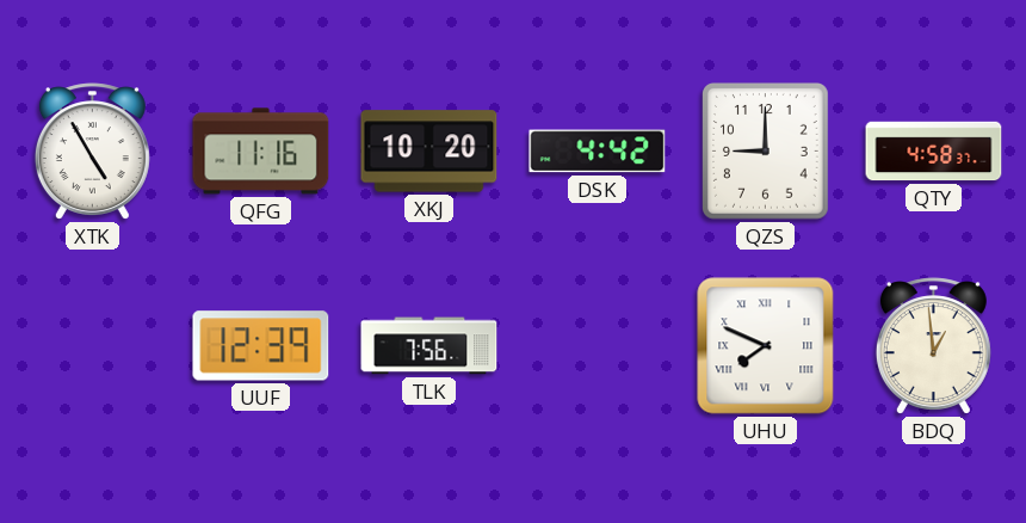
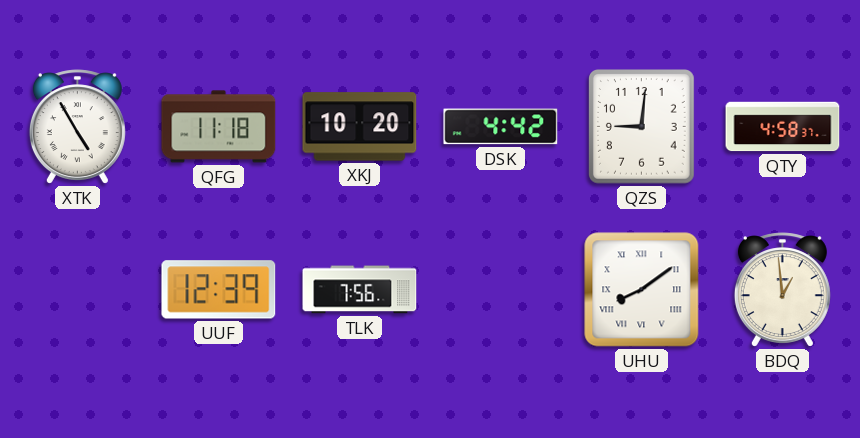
QFG: 11:16 -> 11:18 (219, 127)
QZS: 9:00 -> 9:01 (642, 127)
UHU: 7:49 -> 8:09 (642, 290)
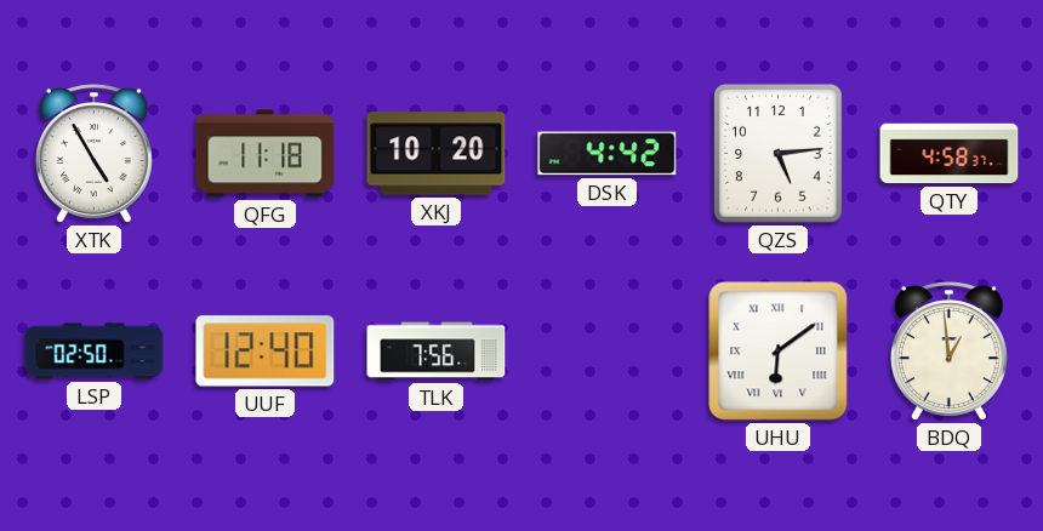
QZS: 9:01 -> 5:14 (779, 154)
LSP: none -> 02:50 (95, 352)
UUF: 12:39 -> 12:40 (266, 352)
UHU: 8:09 -> 6:09 (779, 352)
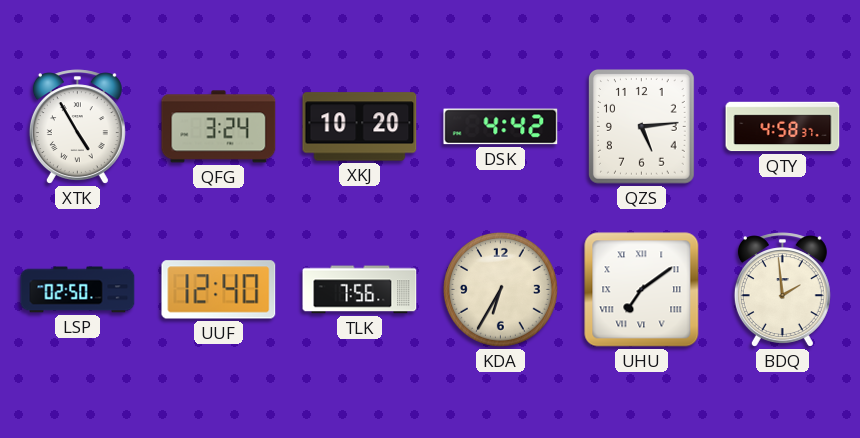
QFG: 11:18 -> 3:24 (219, 127)
KDA: none -> 6:35 (500, 289)
UHU: 6:09 -> 7:09 (642, 290)
BDQ: 12:59 -> 1:59 (782, 290)
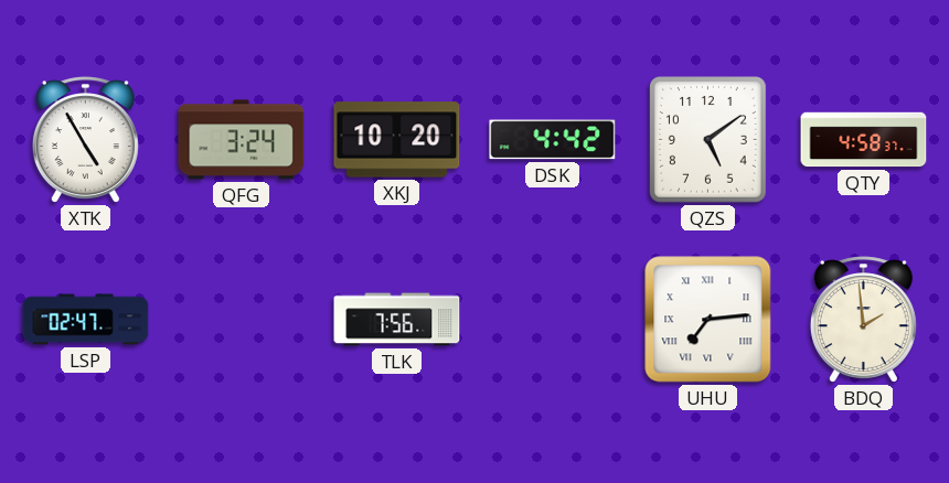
QZS: 5:14 -> 5:09 (708, 140)
LSP: 02:50 -> 02:47 (86, 320)
UUF: 12:40 -> none (219, 290)
KDA: 6:35 -> none (500, 289)
UHU: 7:09 -> 7:14 (708, 320)
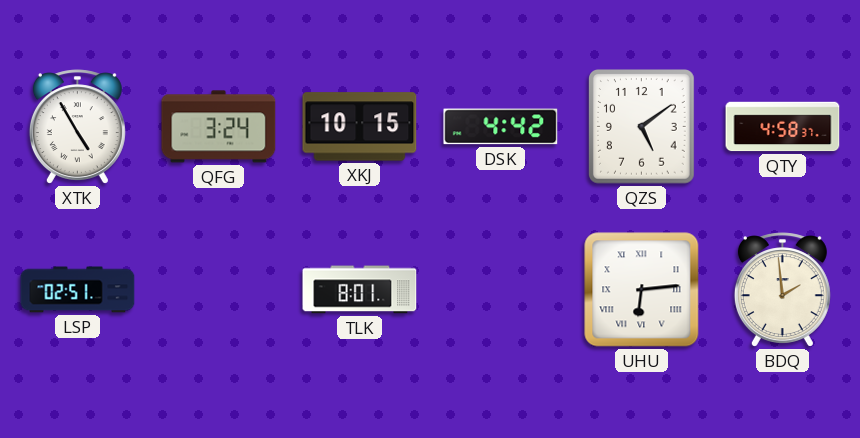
XKJ: 10:20 -> 10:15 (360, 127)
LSP: 02:47 -> 02:51 (78, 290)
TLK: 7:56 -> 8:01 (360, 290)
UHU: 7:14 -> 6:14 (642, 290)
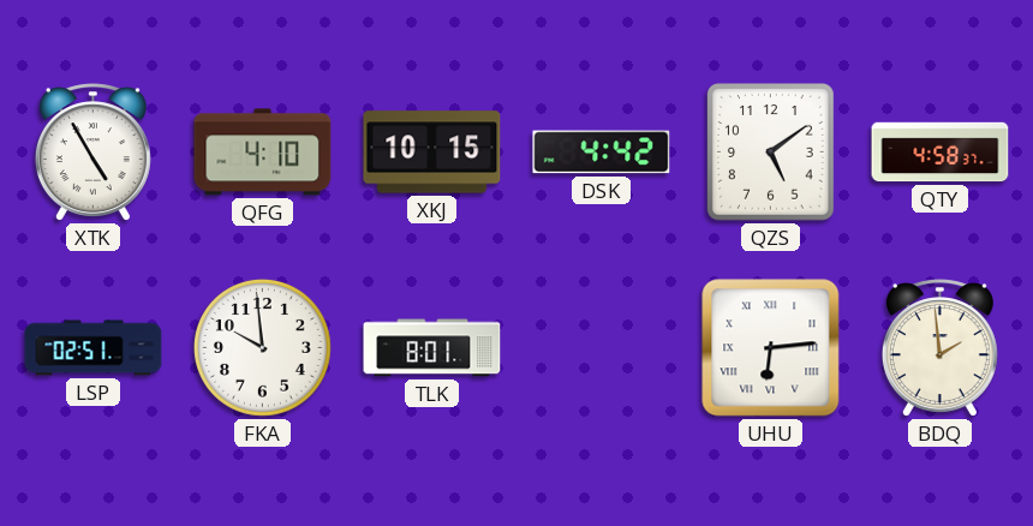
QFG: 3:24 -> 4:10 (263, 153)
FKA: none -> 9:59 (262, 347)
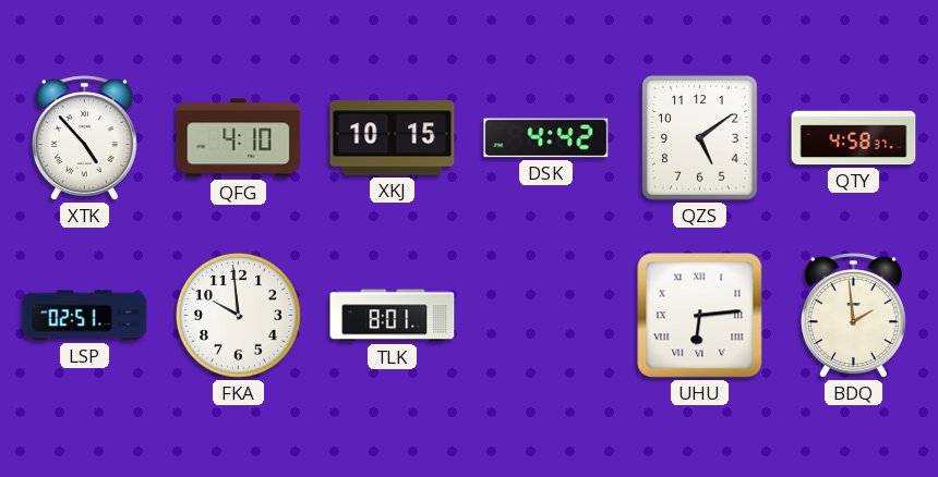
XTK: 4:55 -> 4:53 (84, 138)
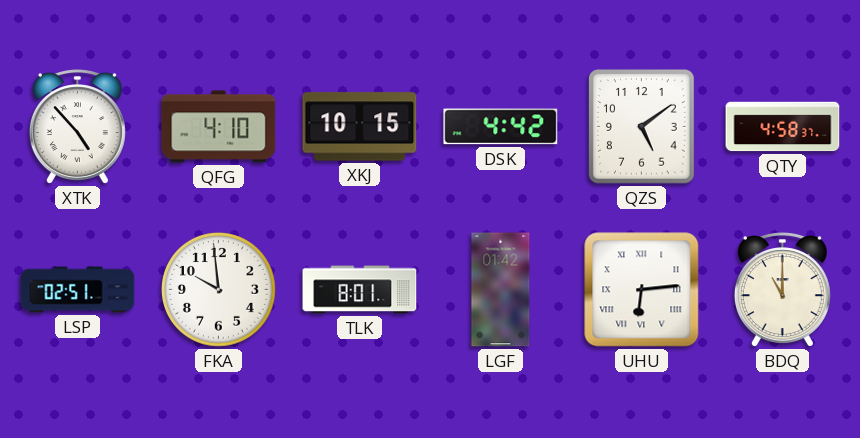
LGF: none -> 01:42 (501, 290)
BDQ: 1:59 -> 11:00 (782, 290)
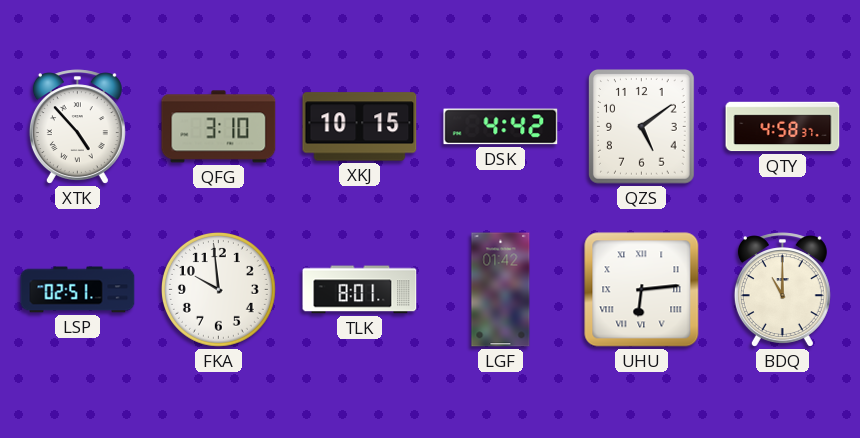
QFG: 4:10 -> 3:10 (219, 127)
